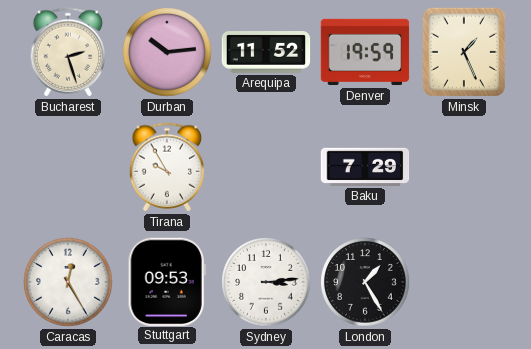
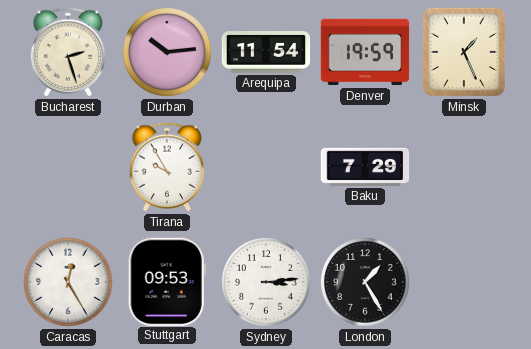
Arequipa: 11:52 -> 11:54 (266, 52)
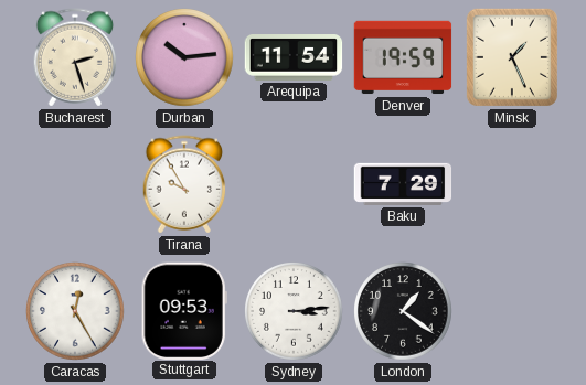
London: 1:25 -> 1:21 (403, 311)
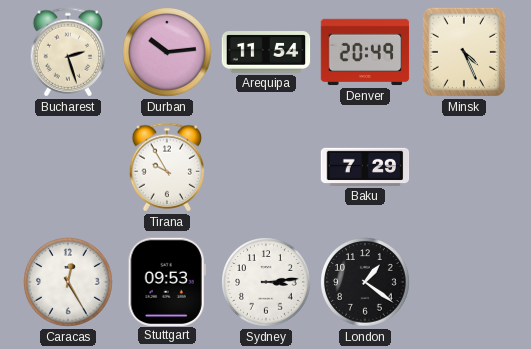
Denver: 19:59 -> 20:49 (365, 52)
Minsk: 1:26 -> 4:26 (464, 52)
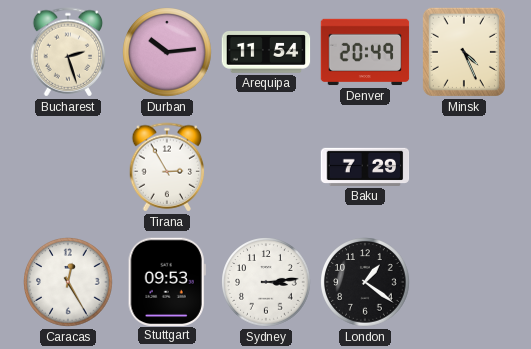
Tirana: 9:55 -> 2:55 (167, 167)
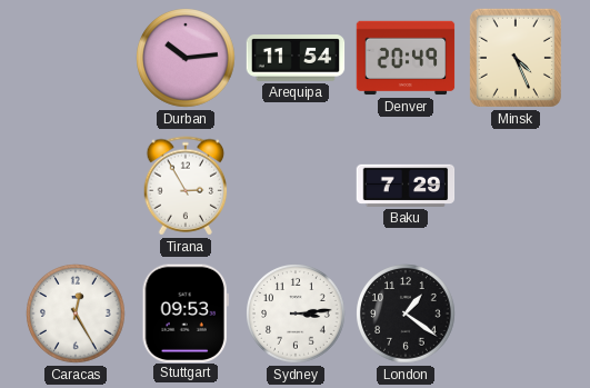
Bucharest: 2:27 -> none (68, 52)
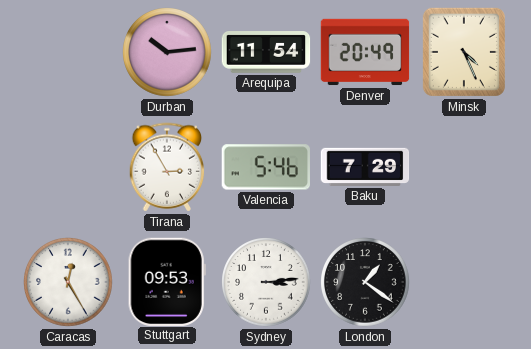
Valencia: none -> 5:46 (265, 167)
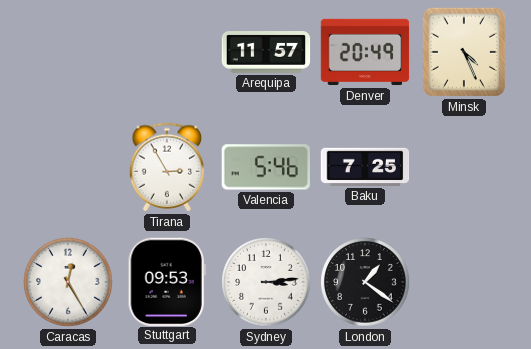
Durban: 10:14 -> none (167, 52)
Arequipa: 11:54 -> 11:57 (266, 52)
Baku: 7:29 -> 7:25 (365, 167)
